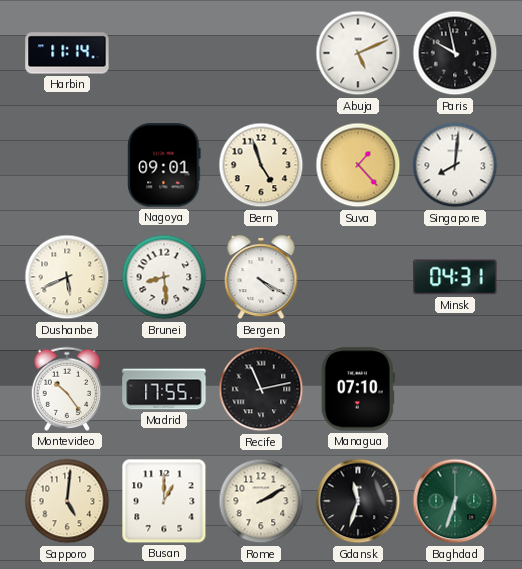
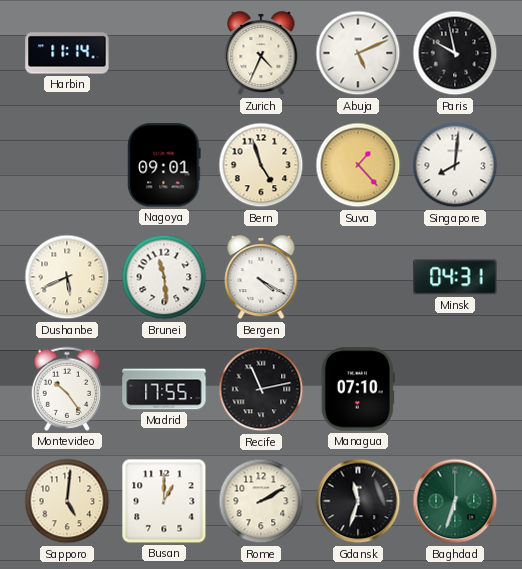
Zurich: none -> 4:34 (261, 53)
Brunei: 8:29 -> 11:29 (164, 277)
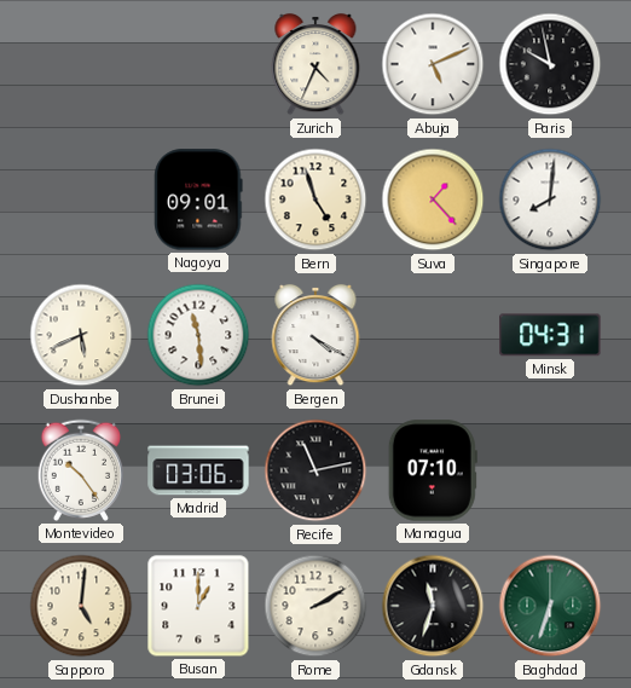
Harbin: 11:14 -> none (67, 53)
Madrid: 17:55 -> 03:06 (198, 470)
